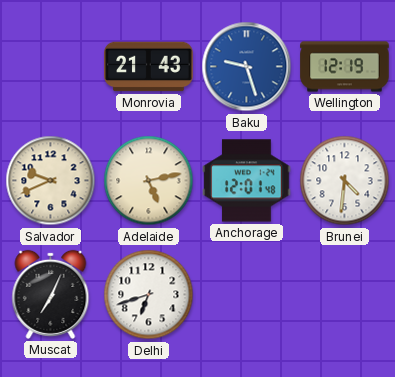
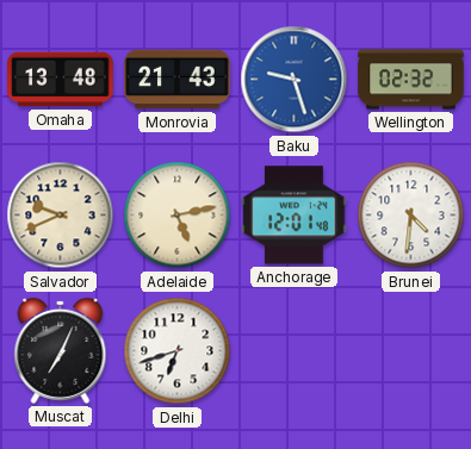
Omaha: none -> 13:48 (61, 80)
Wellington: 12:19 -> 02:32 (411, 80)
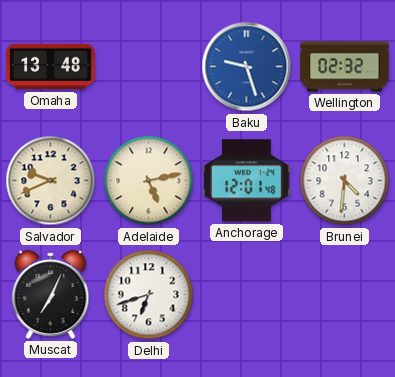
Monrovia: 21:43 -> none (178, 80)
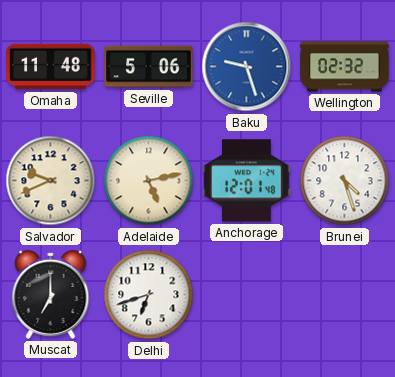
Omaha: 13:48 -> 11:48 (51, 67)
Seville: none -> 5:06 (149, 67)
Brunei: 4:31 -> 4:27 (345, 181)
Muscat: 7:04 -> 7:00 (51, 294)
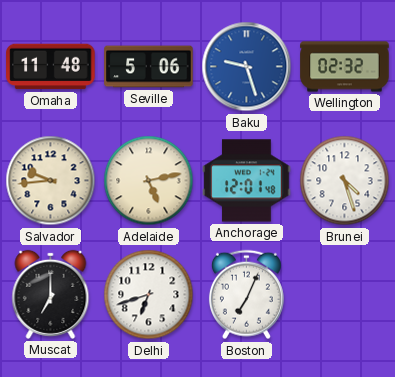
Salvador: 9:41 -> 9:44 (51, 181)
Boston: none -> 7:04 (246, 295)
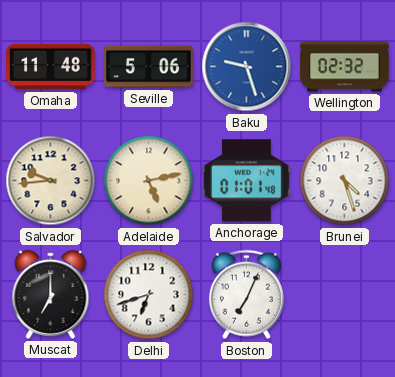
Anchorage: 12:01 -> 01:01 (247, 181)
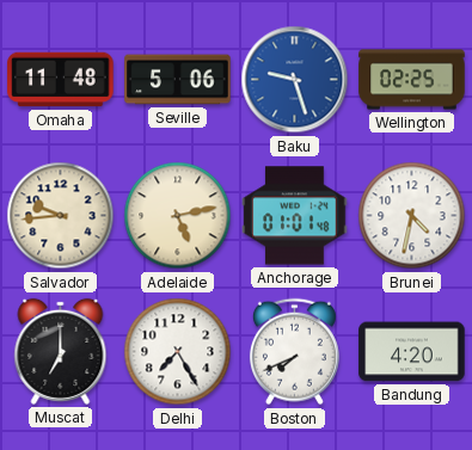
Wellington: 02:32 -> 02:25 (412, 80)
Brunei: 4:27 -> 4:32 (412, 216)
Delhi: 6:42 -> 7:25 (178, 352)
Boston: 7:04 -> 7:41 (294, 352)
Bandung: none -> 4:20 (412, 352)
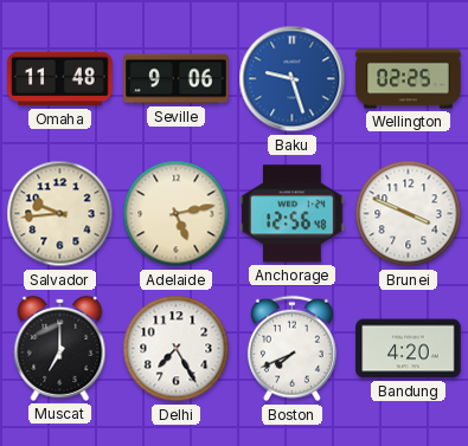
Seville: 5:06 -> 9:06 (177, 79)
Anchorage: 01:01 -> 12:56 (293, 214)
Brunei: 4:32 -> 3:49 (409, 214)
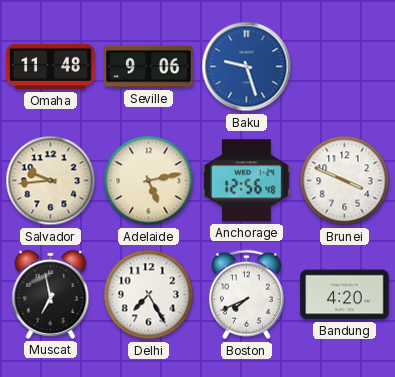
Wellington: 02:25 -> none (409, 79)
Muscat: 7:00 -> 6:58 (51, 294)
